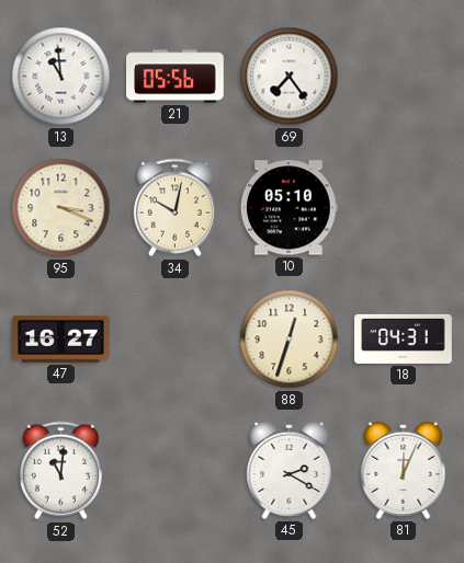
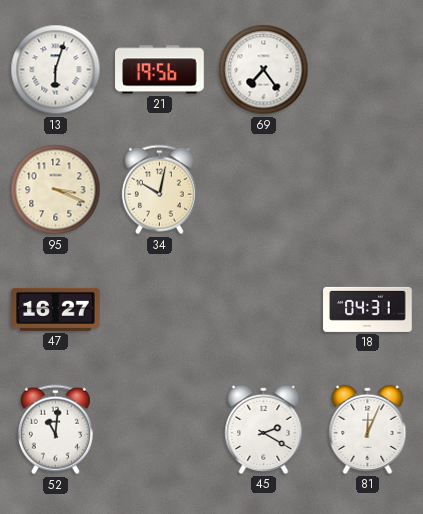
13: 10:59 -> 6:03 (56, 70)
21: 05:56 -> 19:56 (160, 70)
10: 05:10 -> none (288, 208)
88: 12:33 -> none (290, 340)
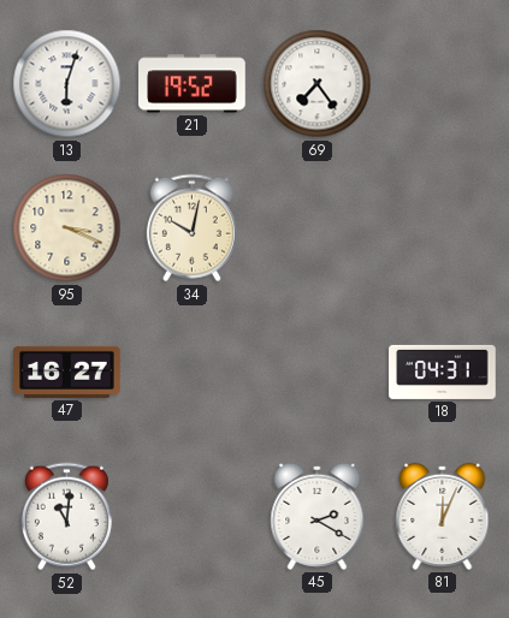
21: 19:56 -> 19:52 (193, 84)
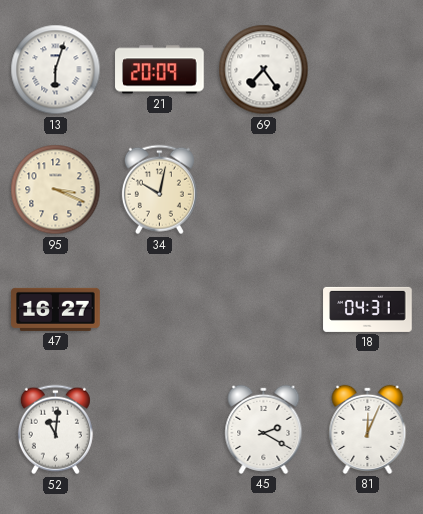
21: 19:52 -> 20:09 (160, 70)
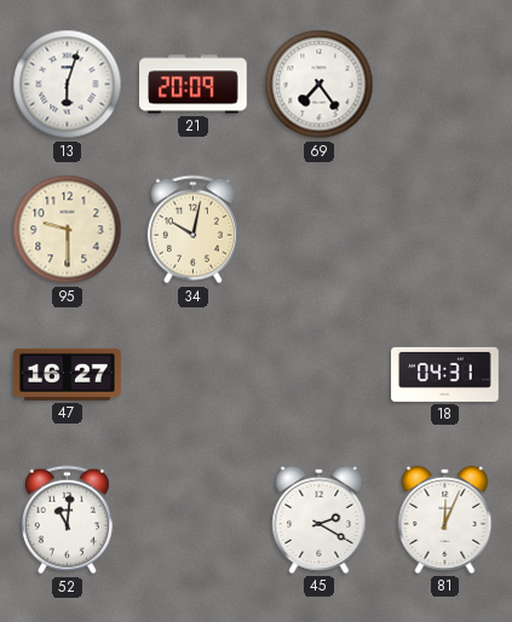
95: 3:19 -> 9:30 (68, 230)
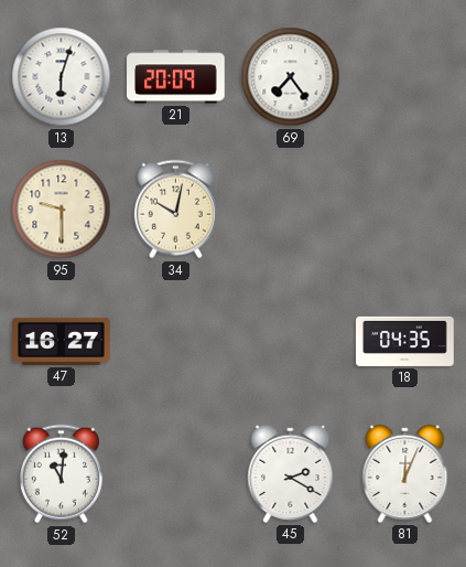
18: 04:31 -> 04:35 (405, 341)
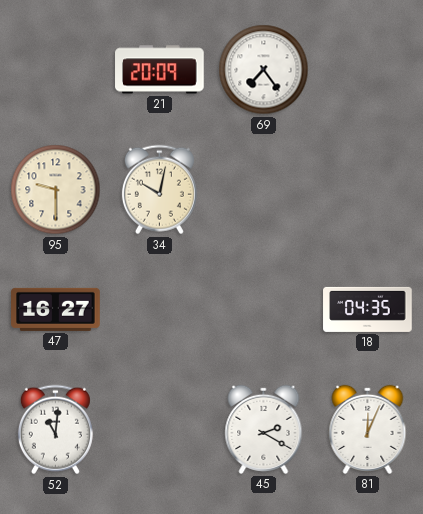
13: 6:03 -> none (62, 77)
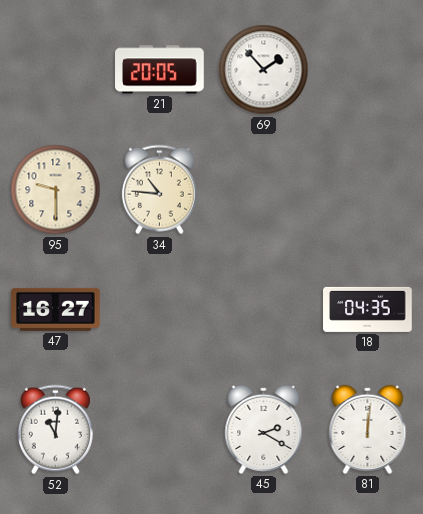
21: 20:09 -> 20:05 (160, 70)
69: 7:24 -> 1:53 (264, 70)
34: 10:02 -> 10:46 (159, 190)
81: 12:04 -> 12:01 (368, 429)
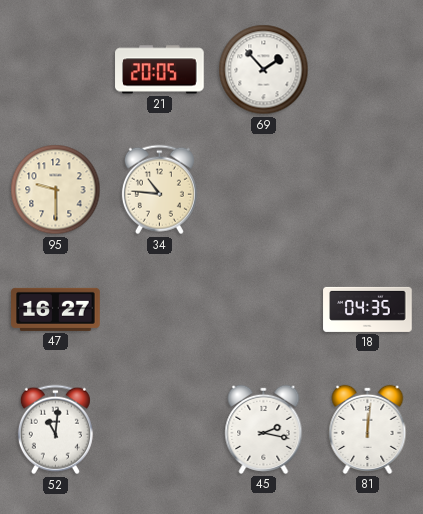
45: 2:20 -> 2:17 (264, 429)
